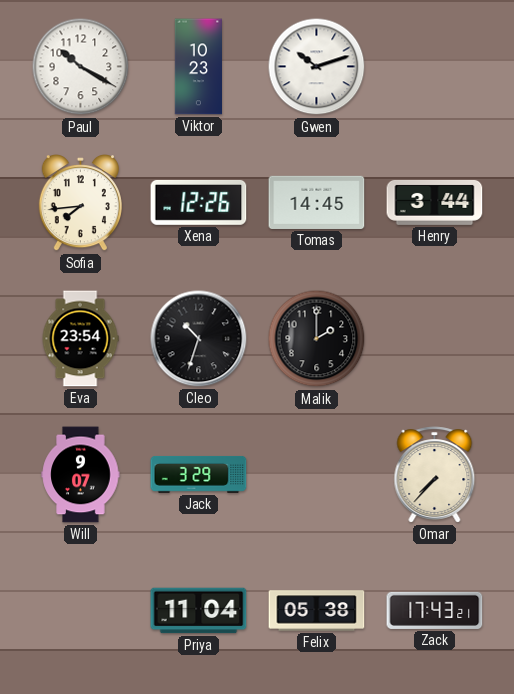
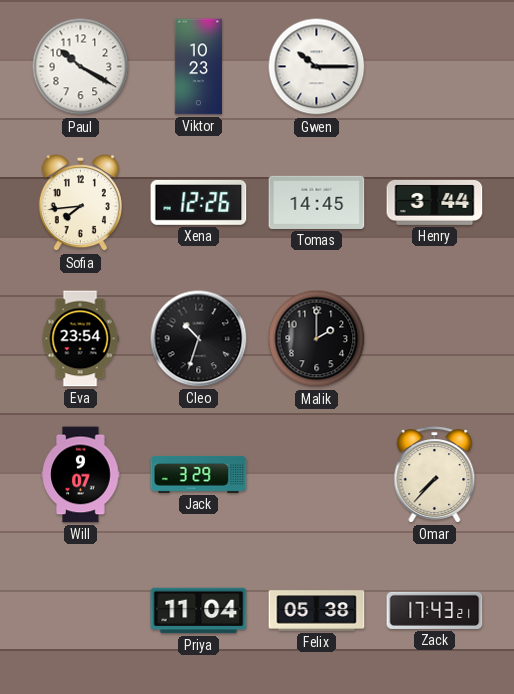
Gwen: 10:12 -> 10:15 (317, 67)
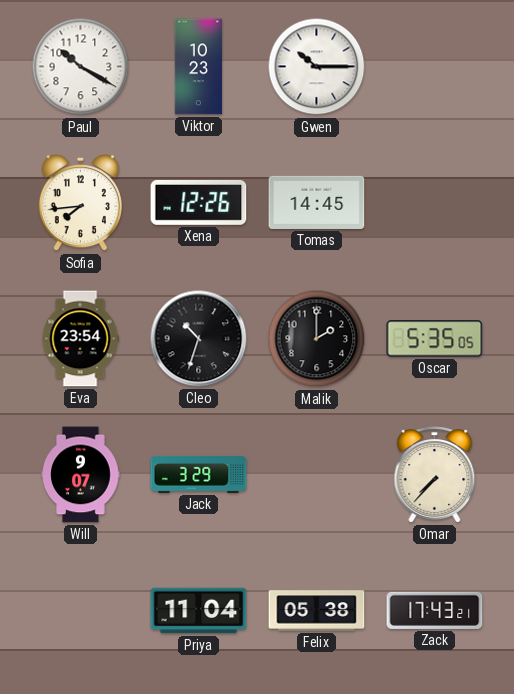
Henry: 3:44 -> none (435, 202)
Oscar: none -> 5:35 (435, 339)
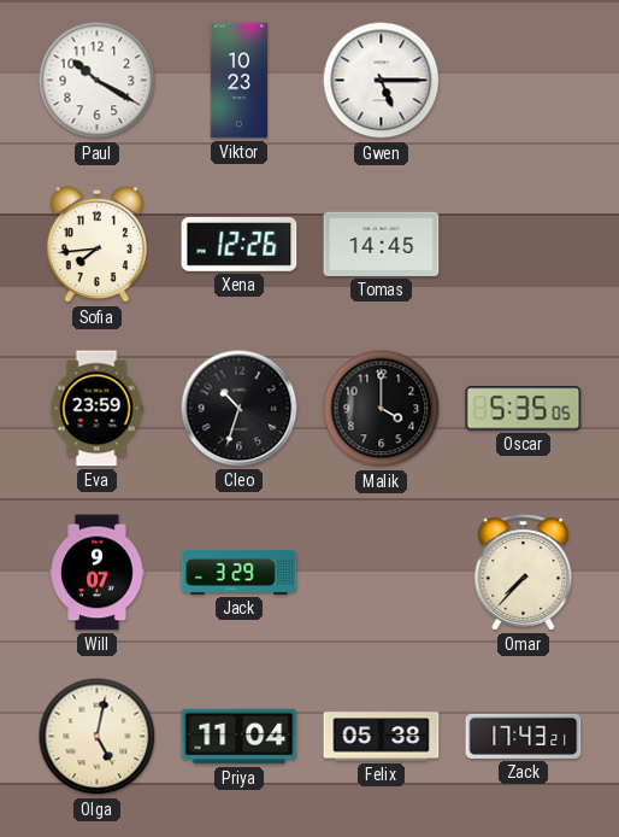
Gwen: 10:15 -> 5:15 (382, 81)
Eva: 23:54 -> 23:59 (96, 409)
Malik: 2:00 -> 4:00 (382, 409)
Olga: none -> 5:02 (98, 737)
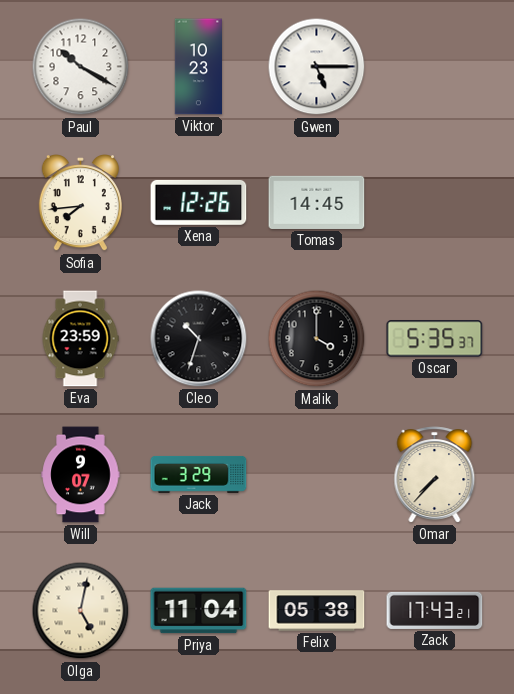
Oscar: 5:35:05 -> 5:35:37 (435, 339)
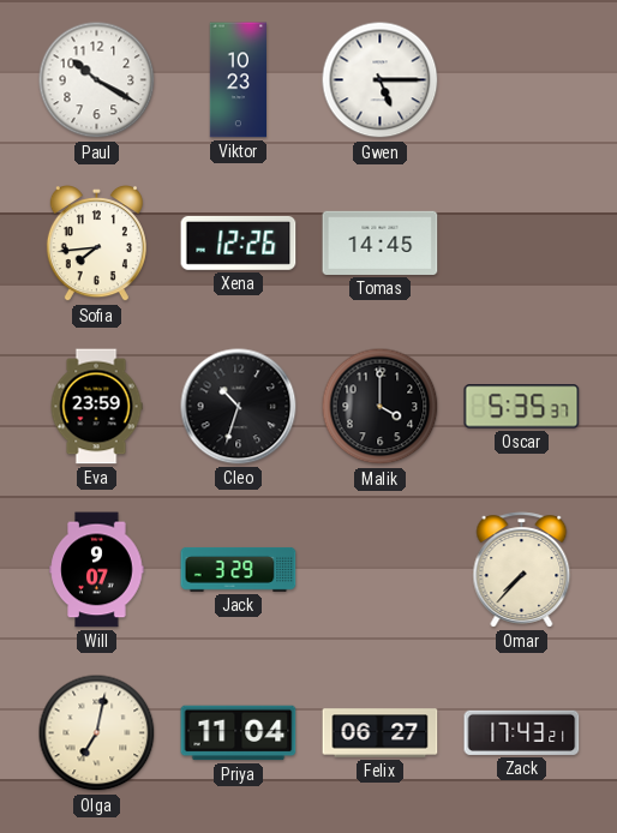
Olga: 5:02 -> 7:02 (97, 733)
Felix: 05:38 -> 06:27 (381, 733)
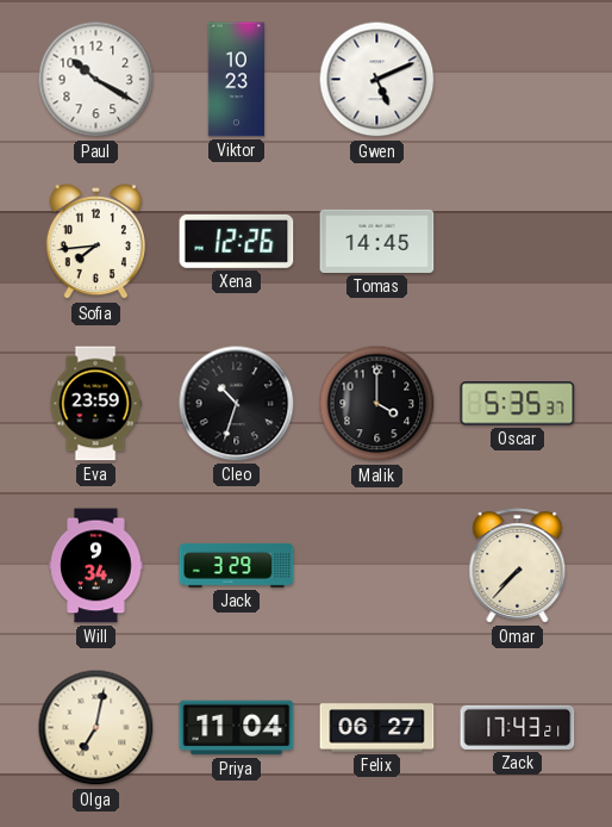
Gwen: 5:15 -> 5:11 (377, 80)
Will: 9:07 -> 9:34 (96, 566)
